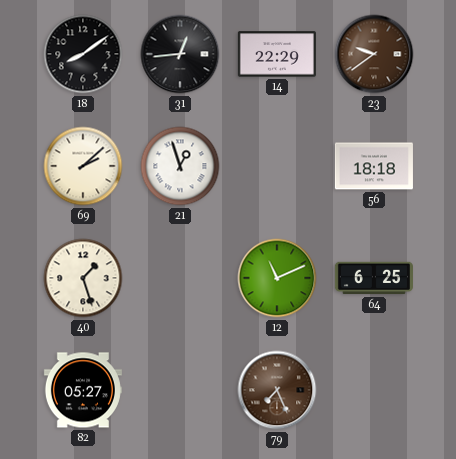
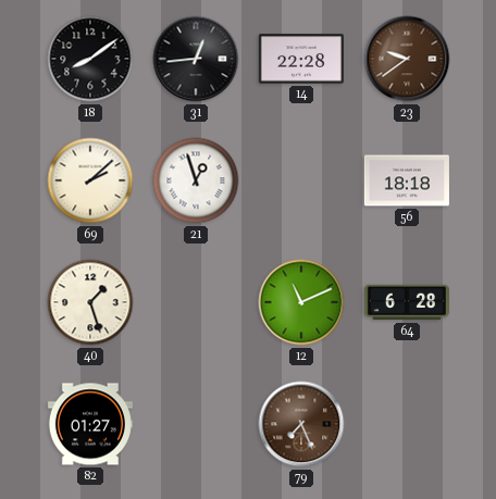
14: 22:29 -> 22:28 (301, 59)
64: 6:25 -> 6:28 (407, 302)
82: 05:27 -> 01:27 (90, 424)
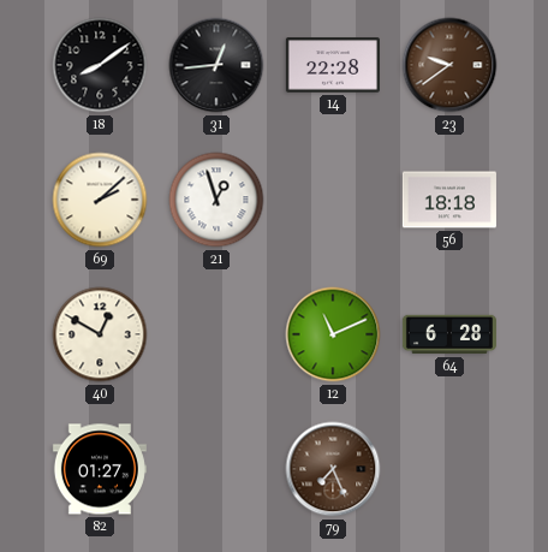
40: 1:27 -> 12:50 (100, 334)
